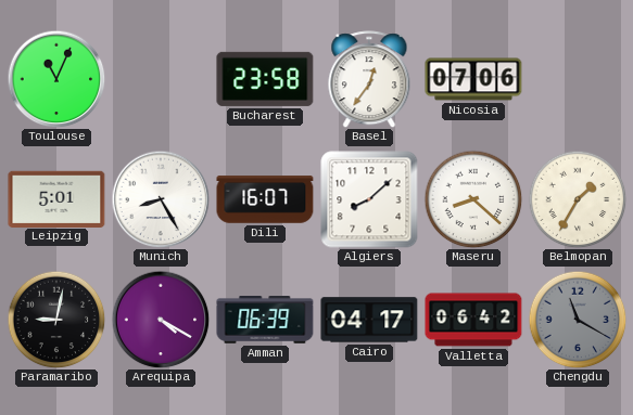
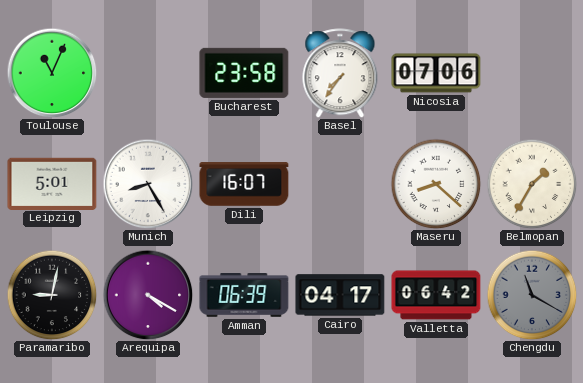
Basel: 12:36 -> 7:36 (340, 73)
Algiers: 8:08 -> none (369, 199)
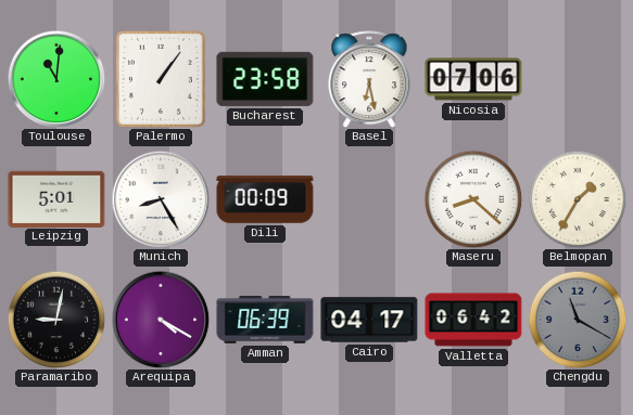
Toulouse: 11:04 -> 11:01 (56, 79)
Palermo: none -> 1:06 (161, 79)
Basel: 7:36 -> 6:28 (369, 79)
Dili: 16:07 -> 00:09 (265, 199)
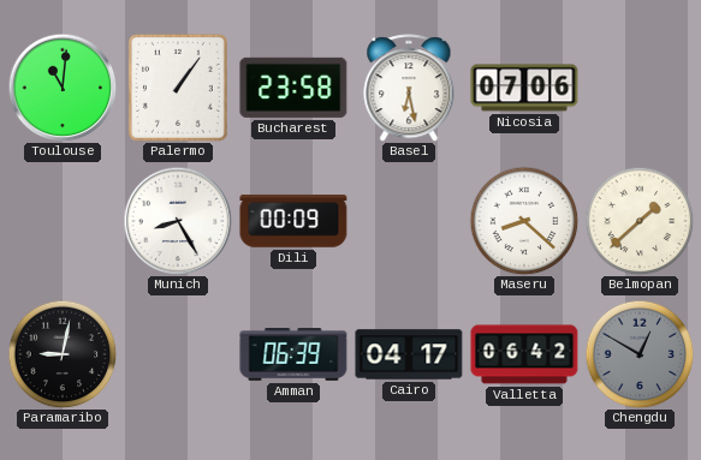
Leipzig: 5:01 -> none (56, 198)
Belmopan: 1:35 -> 1:38 (640, 221)
Arequipa: 4:20 -> none (161, 320)
Chengdu: 11:20 -> 12:50 (640, 354)
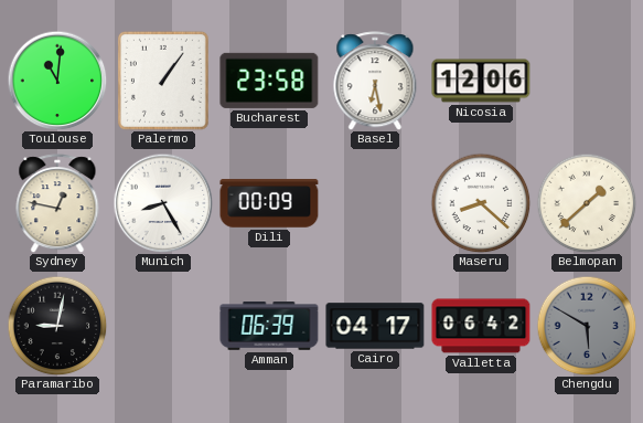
Nicosia: 07:06 -> 12:06 (481, 81)
Sydney: none -> 12:47 (57, 203)
Chengdu: 12:50 -> 5:50 (587, 326)
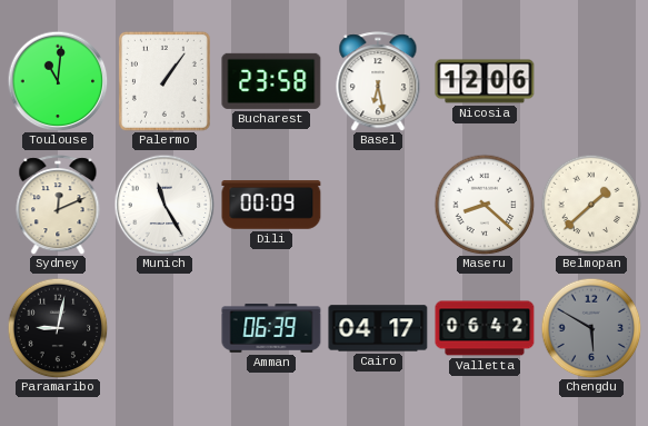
Sydney: 12:47 -> 12:11 (58, 205)
Munich: 8:25 -> 11:25 (165, 205)
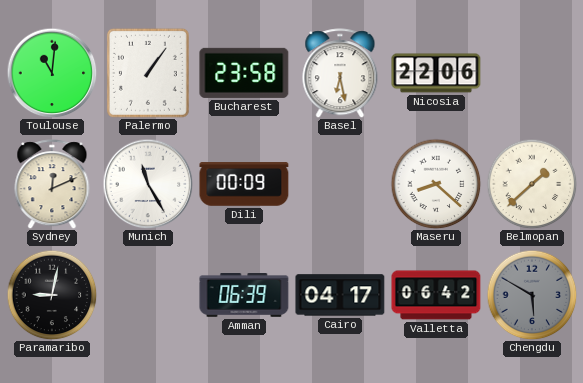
Nicosia: 12:06 -> 22:06 (436, 73)
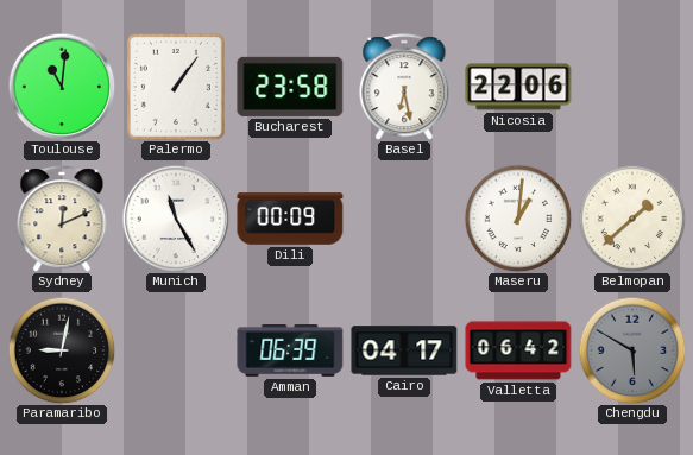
Maseru: 8:22 -> 1:01 (518, 219)
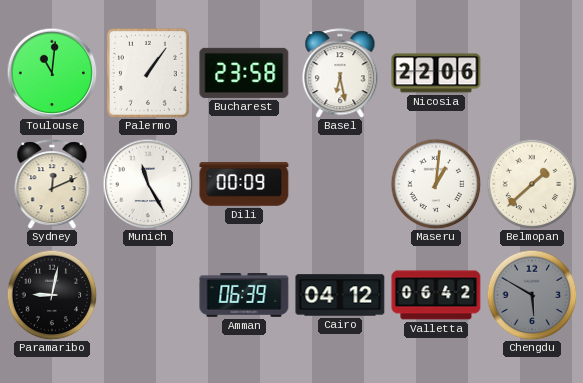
Cairo: 04:17 -> 04:12 (340, 295)
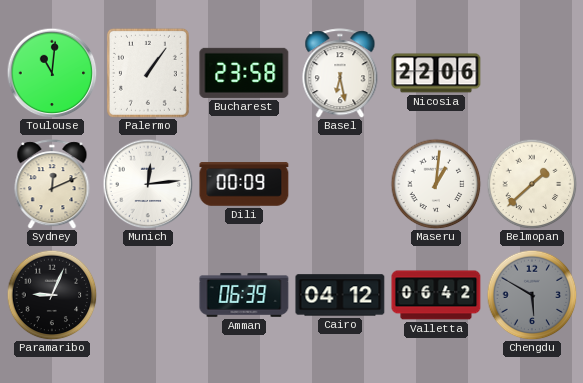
Munich: 11:25 -> 12:14 (148, 184)
Paramaribo: 9:02 -> 9:04 (52, 295)
